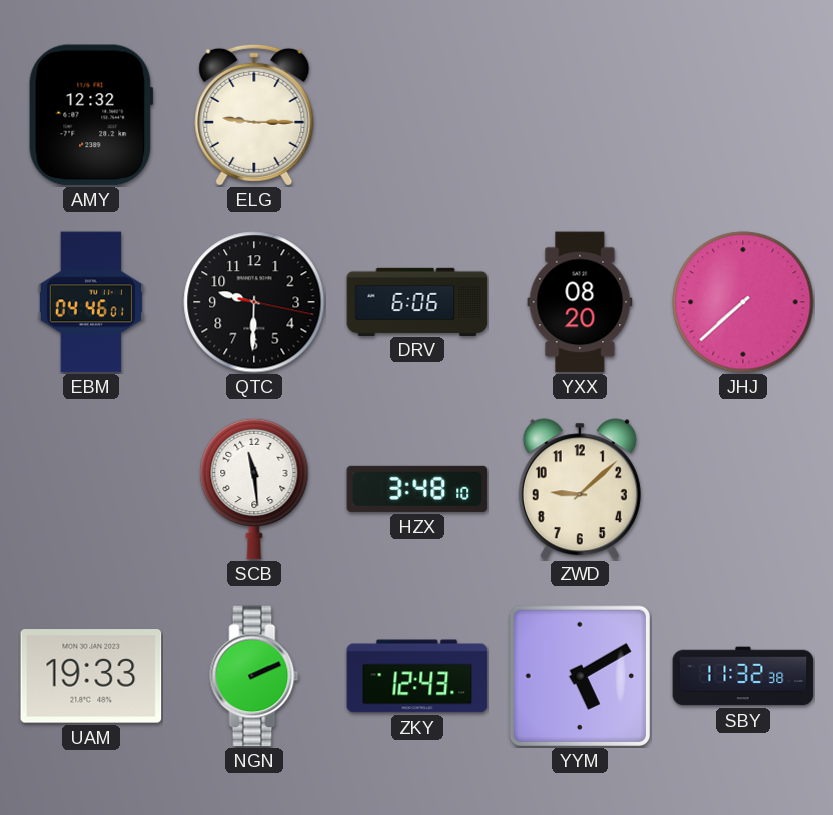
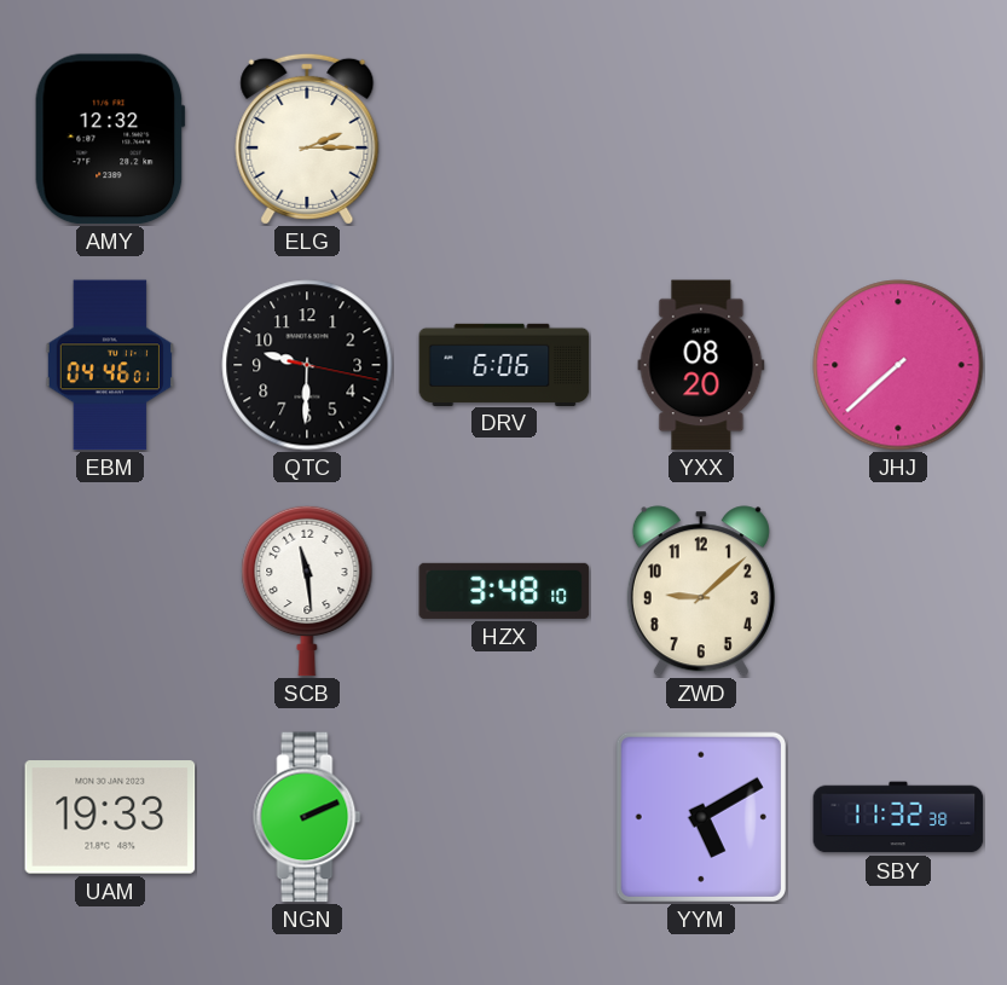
ELG: 9:15 -> 2:15 (307, 139)
ZKY: 12:43 -> none (417, 676)
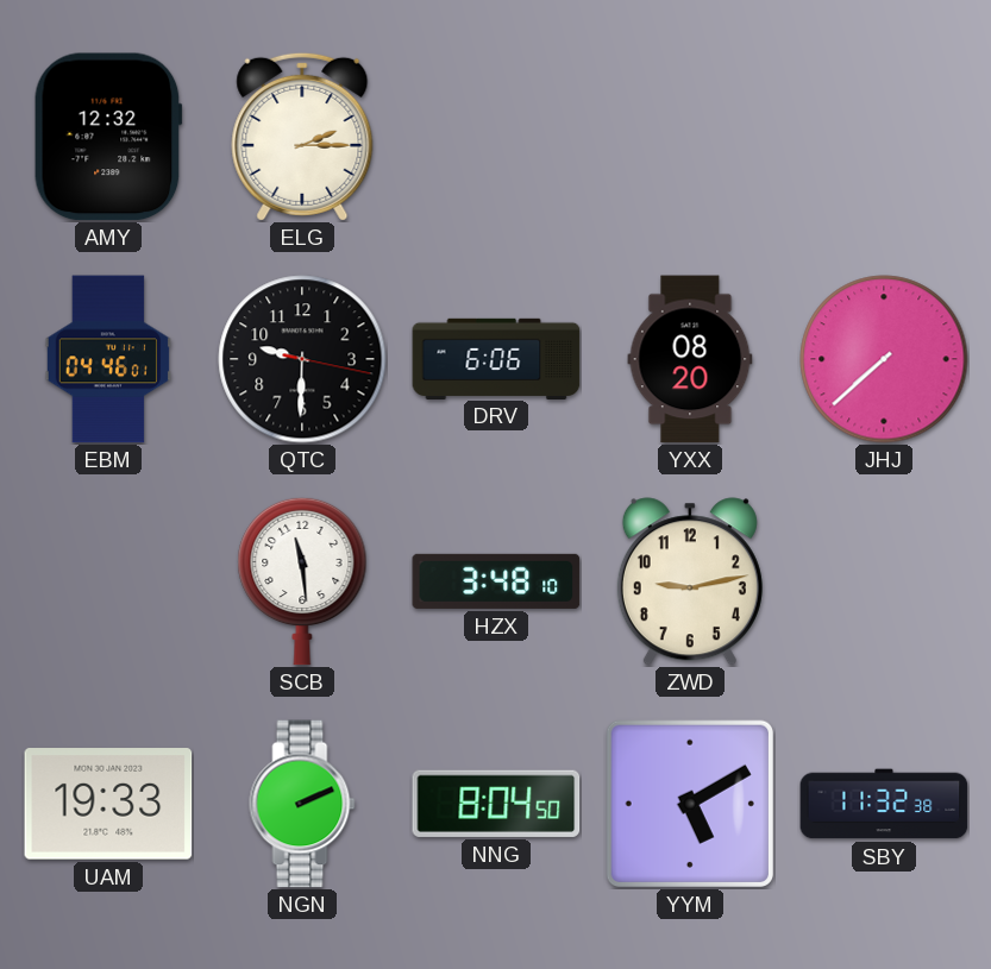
ZWD: 9:08 -> 9:13 (690, 581)
NNG: none -> 8:04 (496, 804)
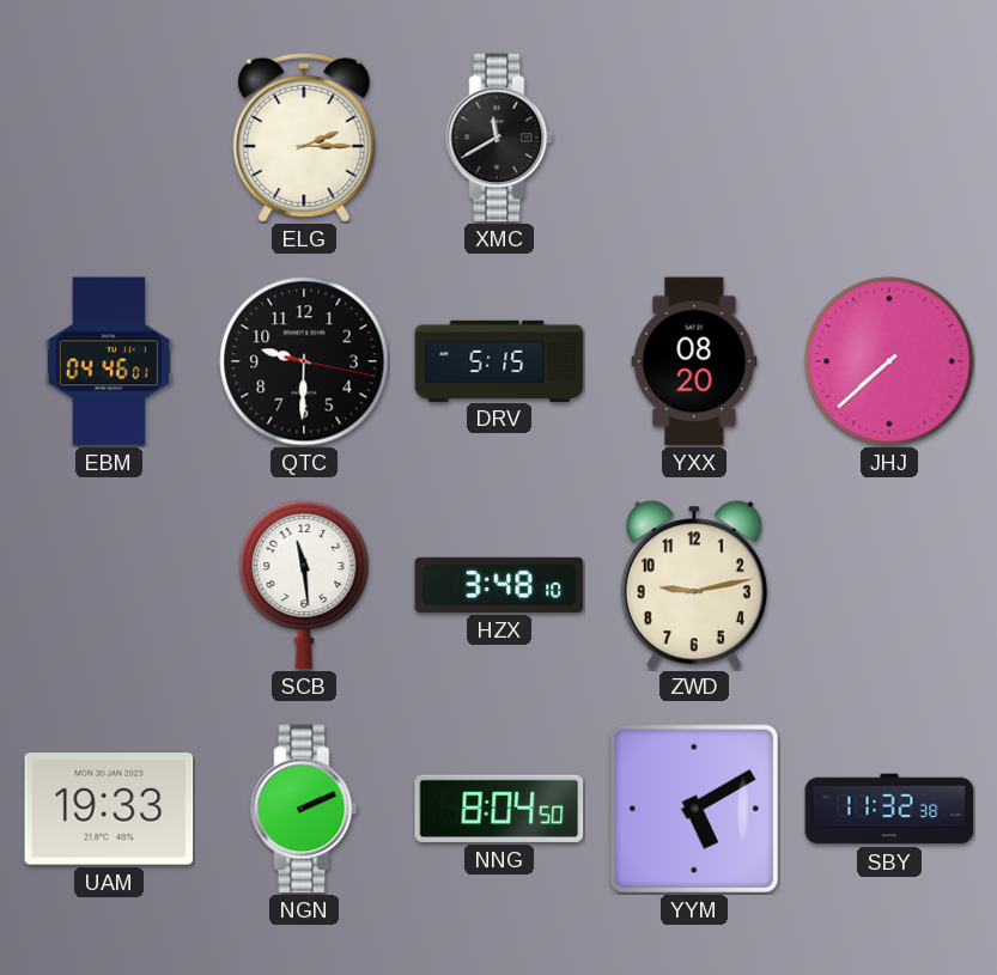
AMY: 12:32 -> none (108, 137)
XMC: none -> 11:40 (499, 138)
DRV: 6:06 -> 5:15 (499, 360)
